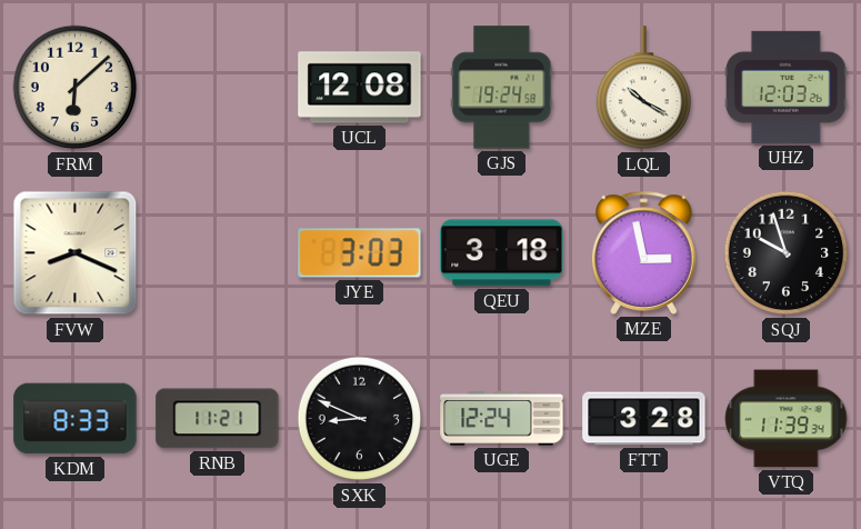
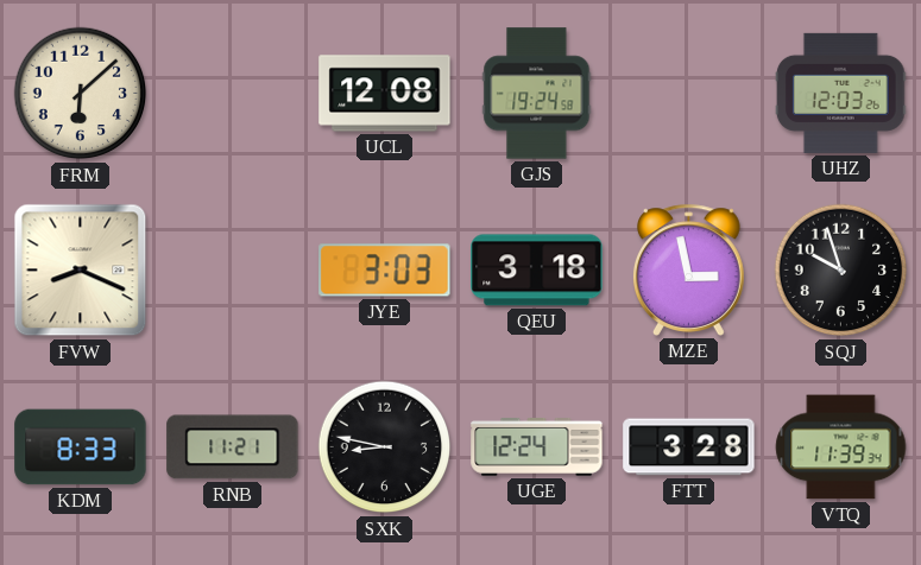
LQL: 10:20 -> none (643, 88)
SXK: 8:49 -> 8:47 (385, 447)
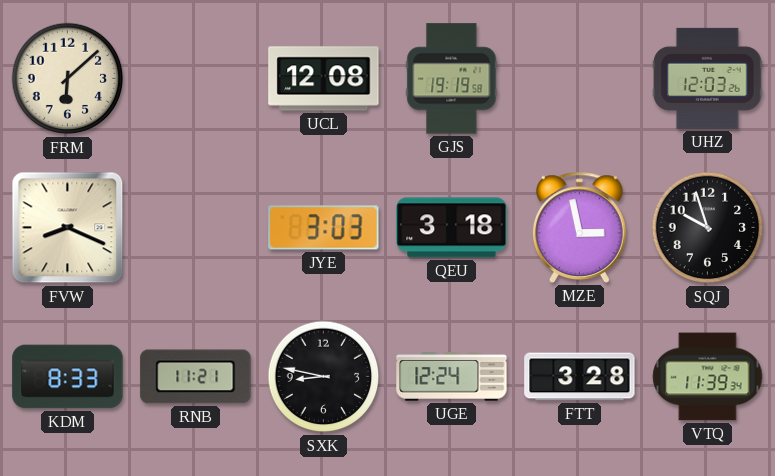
GJS: 19:24 -> 19:19 (452, 79)
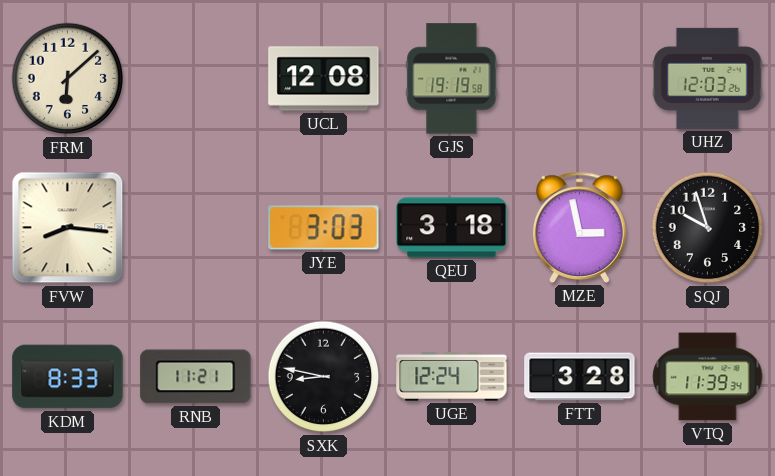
FVW: 8:19 -> 8:16 (68, 228)
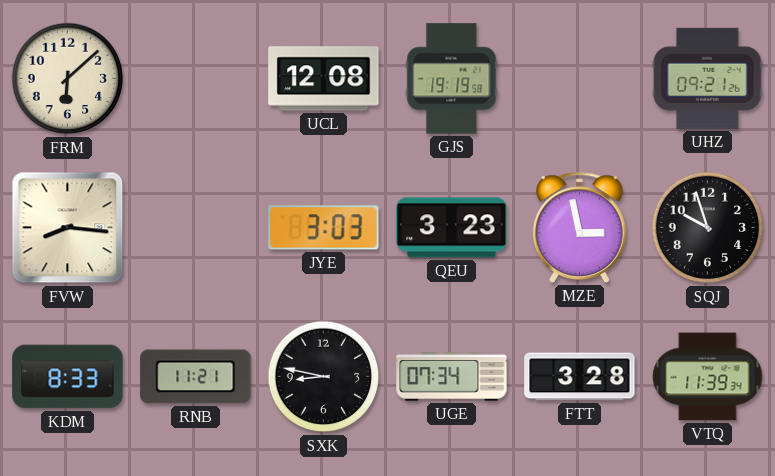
UHZ: 12:03 -> 09:21 (707, 78)
QEU: 3:18 -> 3:23 (452, 228)
UGE: 12:24 -> 07:34 (452, 377)
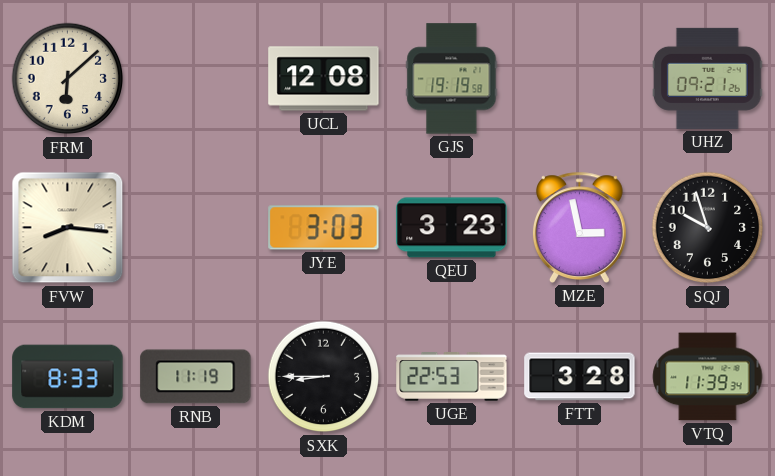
RNB: 11:21 -> 11:19 (196, 377)
SXK: 8:47 -> 8:45 (324, 377)
UGE: 07:34 -> 22:53 (452, 377)
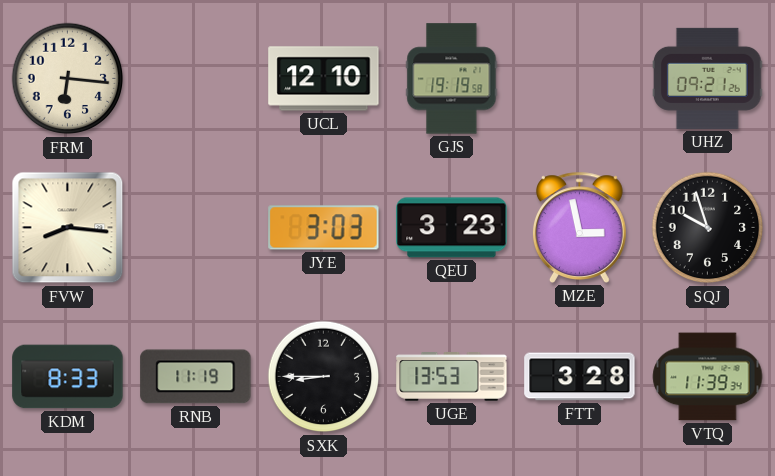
FRM: 6:08 -> 6:16 (68, 79)
UCL: 12:08 -> 12:10 (324, 79)
UGE: 22:53 -> 13:53 (452, 377)
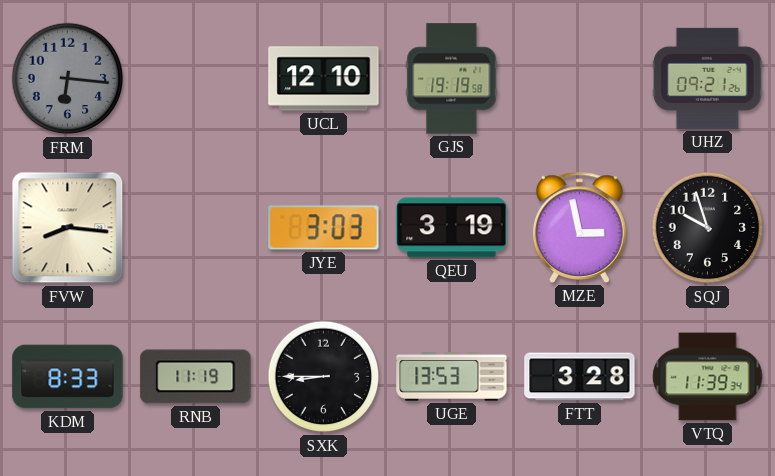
FRM dial: cream -> grey (68, 79)
QEU: 3:23 -> 3:19 (452, 228)
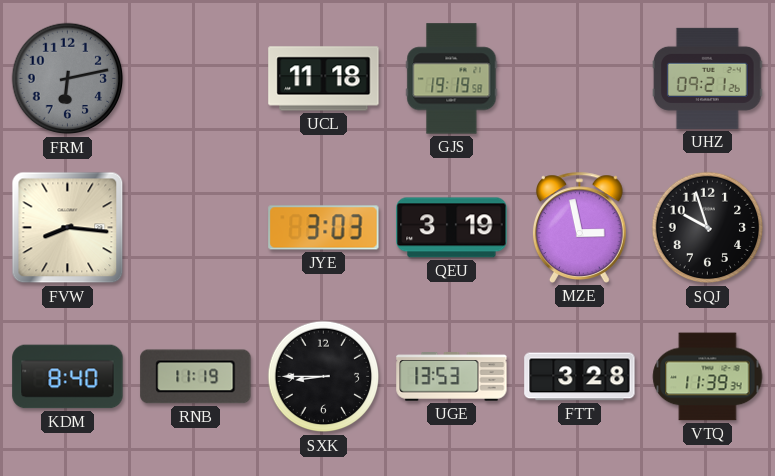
FRM: 6:16 -> 6:13 (68, 79)
UCL: 12:10 -> 11:18 (324, 79)
KDM: 8:33 -> 8:40 (68, 377)
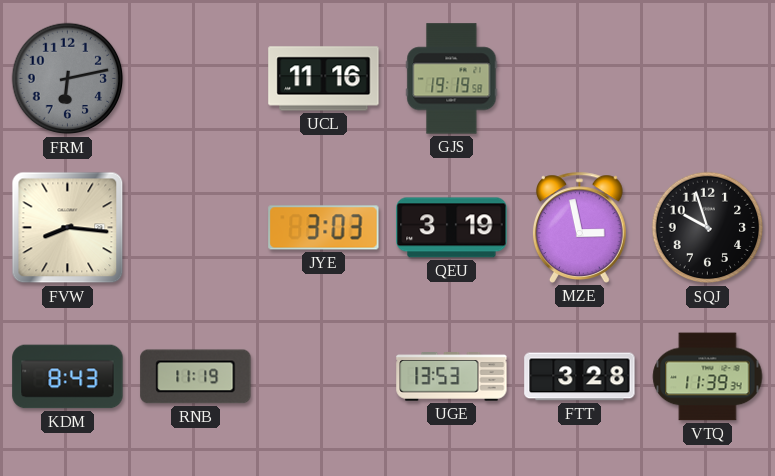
UCL: 11:18 -> 11:16 (324, 79)
UHZ: 09:21 -> none (707, 78)
KDM: 8:40 -> 8:43 (68, 377)
SXK: 8:45 -> none (324, 377)
